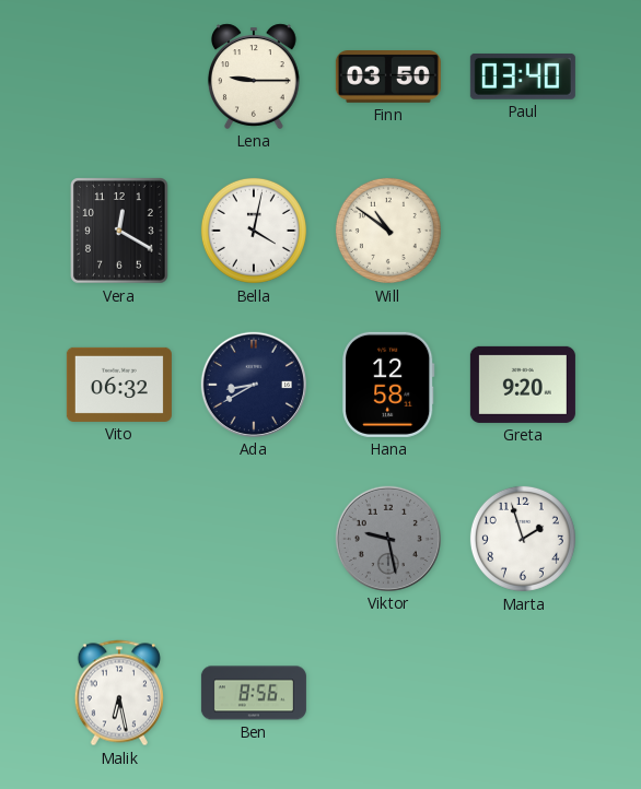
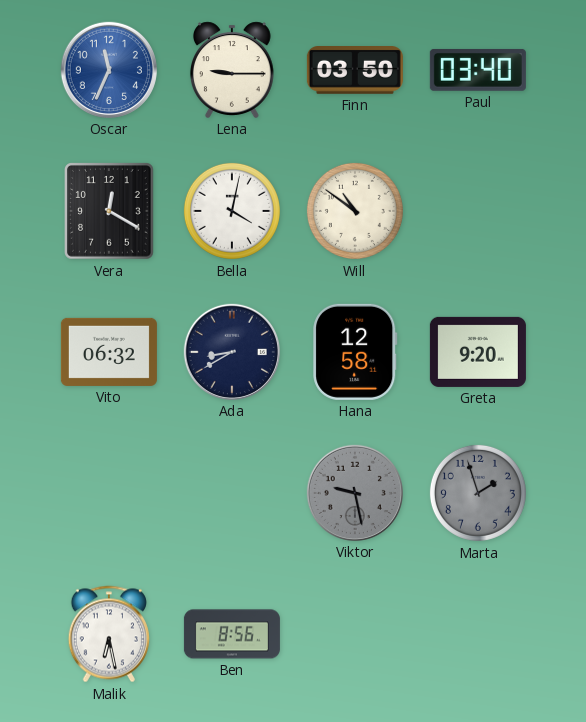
Oscar: none -> 11:34 (109, 70)
Marta dial: white -> grey (478, 493)
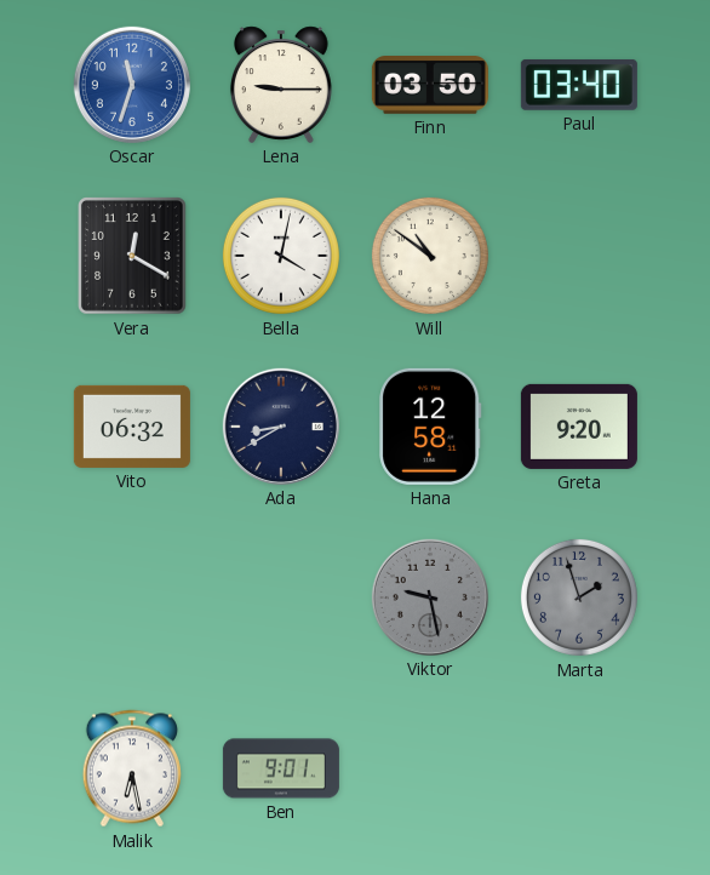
Oscar: 11:34 -> 11:33 (132, 85)
Ben: 8:56 -> 9:01 (281, 768)
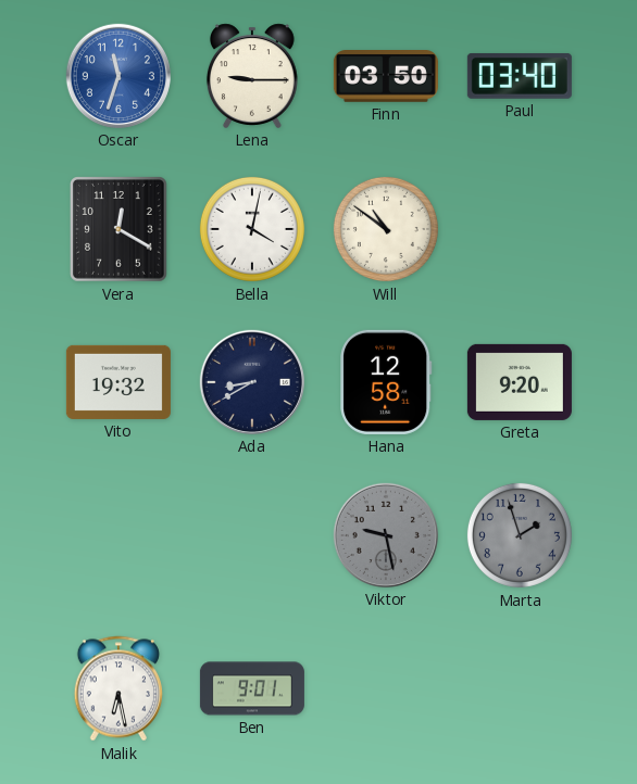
Vito: 06:32 -> 19:32 (118, 382)
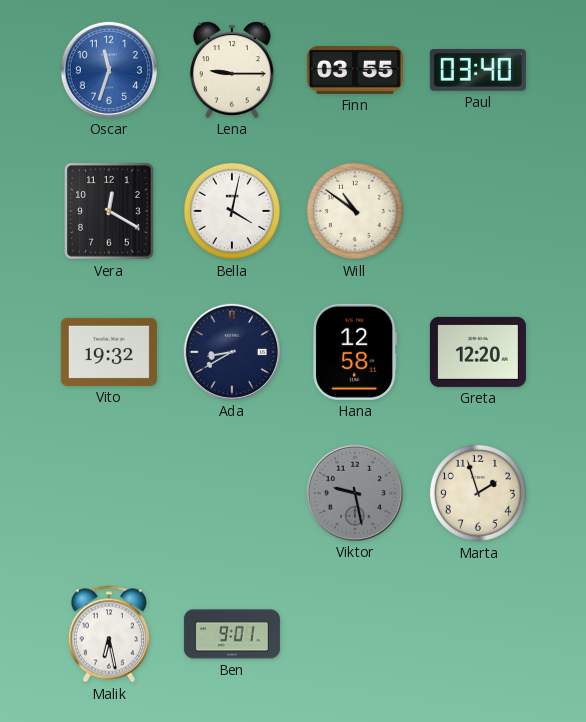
Finn: 03:50 -> 03:55 (355, 71)
Greta: 9:20 -> 12:20 (478, 352)
Marta dial: grey -> cream (478, 493)
